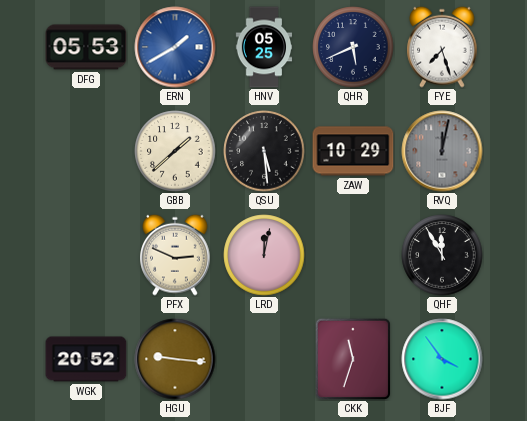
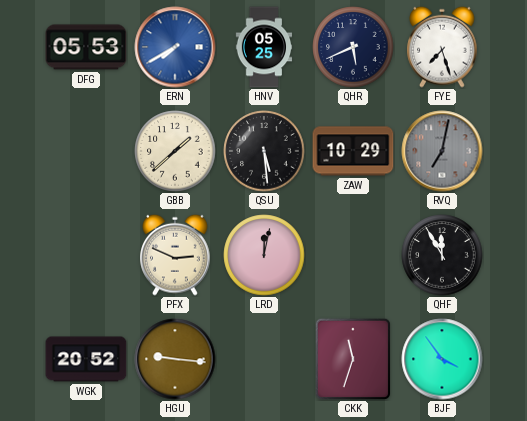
ERN: 1:40 -> 7:40 (175, 47)
RVQ: 12:02 -> 7:02 (442, 151)
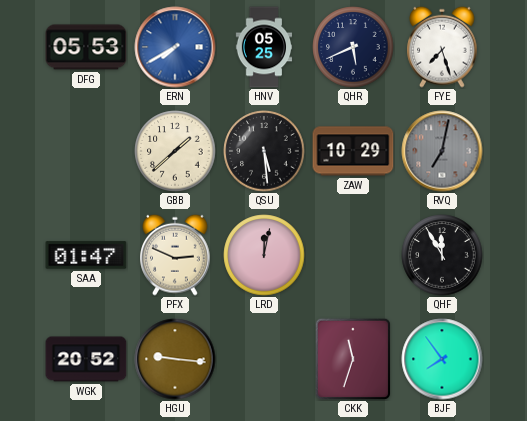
SAA: none -> 01:47 (86, 255)
BJF: 3:54 -> 7:54 (442, 359)
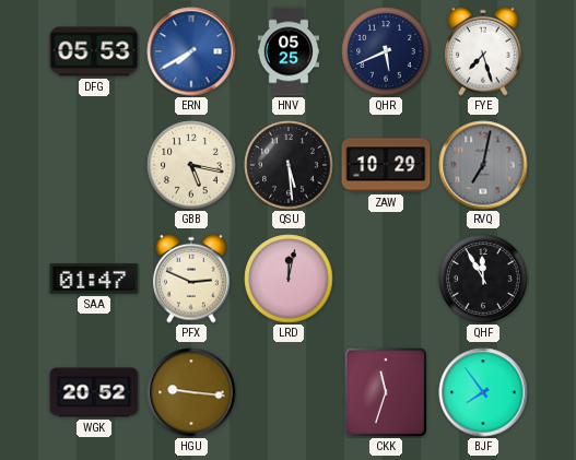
GBB: 1:38 -> 5:17 (191, 165)
